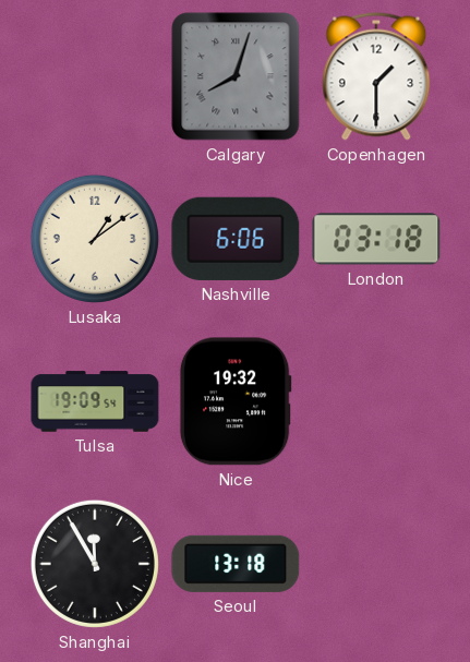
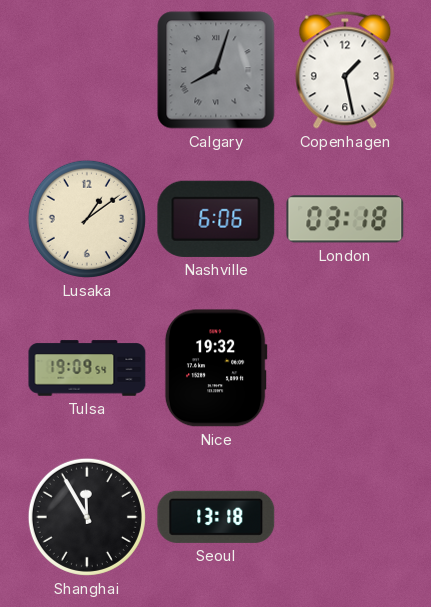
Copenhagen: 1:30 -> 1:28 (345, 70)
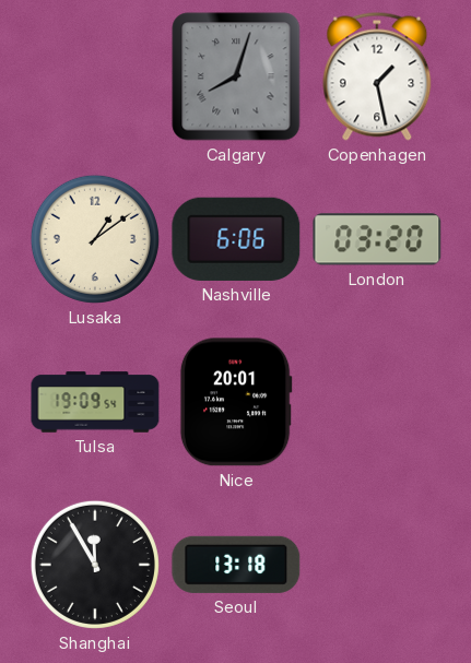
London: 03:18 -> 03:20 (377, 239)
Nice: 19:32 -> 20:01 (236, 402)
